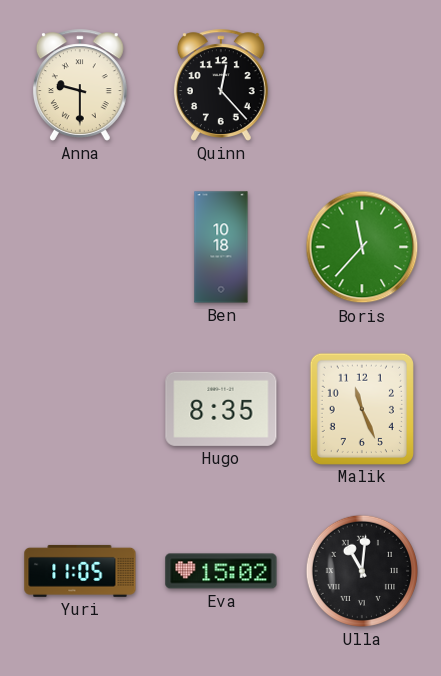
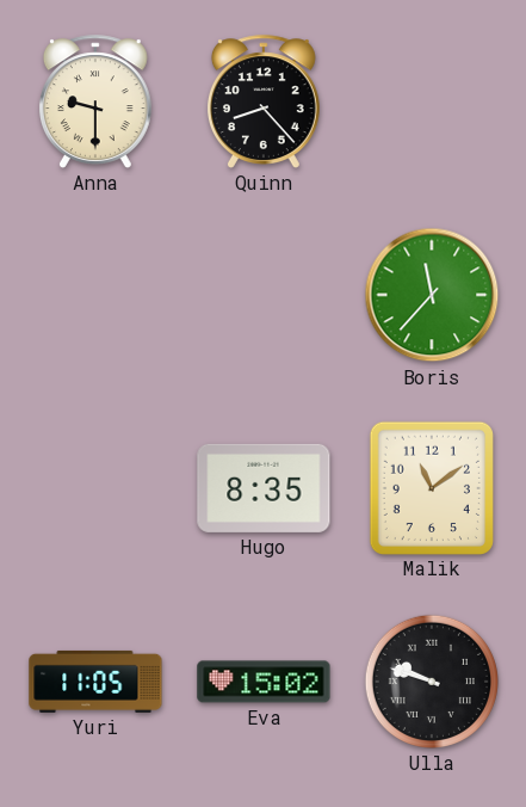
Quinn: 12:23 -> 8:23 (264, 101)
Ben: 10:18 -> none (221, 247)
Malik: 11:26 -> 11:09 (432, 487)
Ulla: 11:01 -> 9:48 (432, 682)
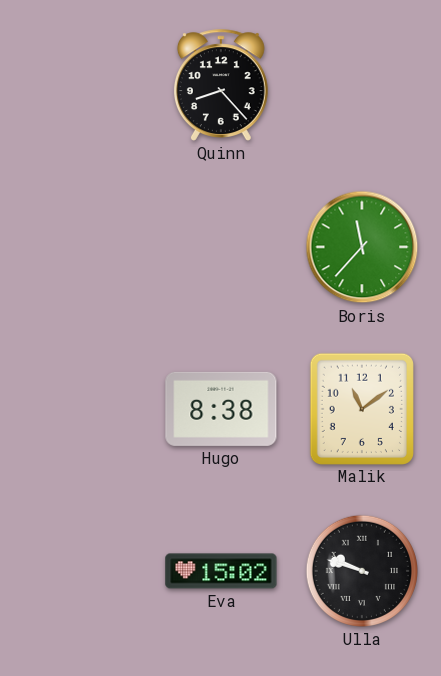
Anna: 9:30 -> none (95, 101)
Hugo: 8:35 -> 8:38 (221, 409)
Yuri: 11:05 -> none (95, 682)
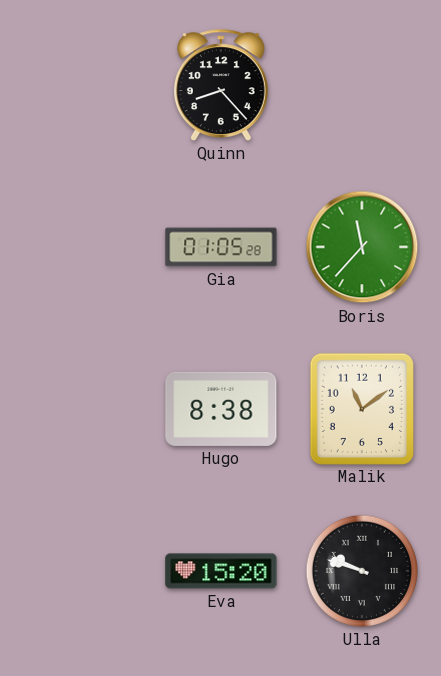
Gia: none -> 01:05 (221, 247)
Eva: 15:02 -> 15:20 (221, 571)
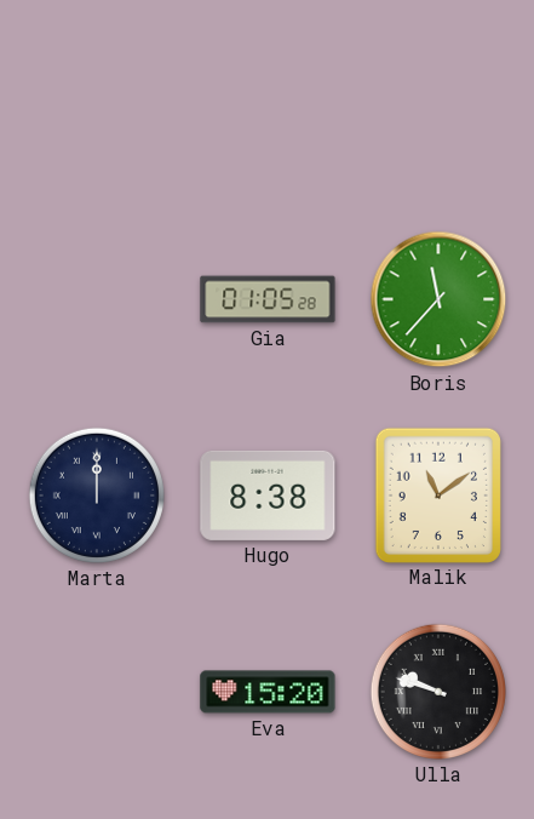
Quinn: 8:23 -> none (221, 85)
Marta: none -> 12:00 (97, 496)
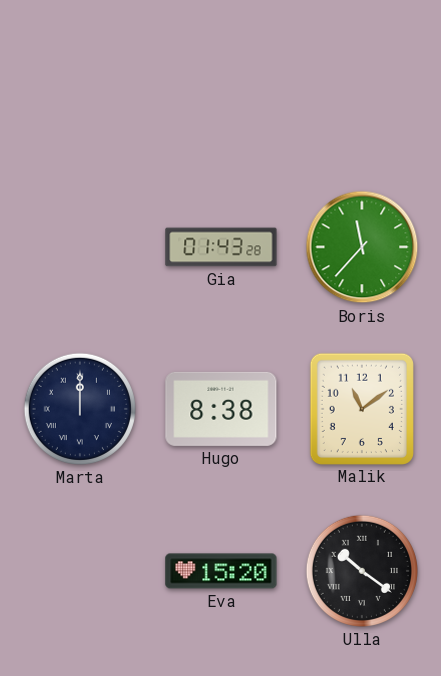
Gia: 01:05 -> 01:43 (221, 247)
Ulla: 9:48 -> 10:21 (362, 571)
